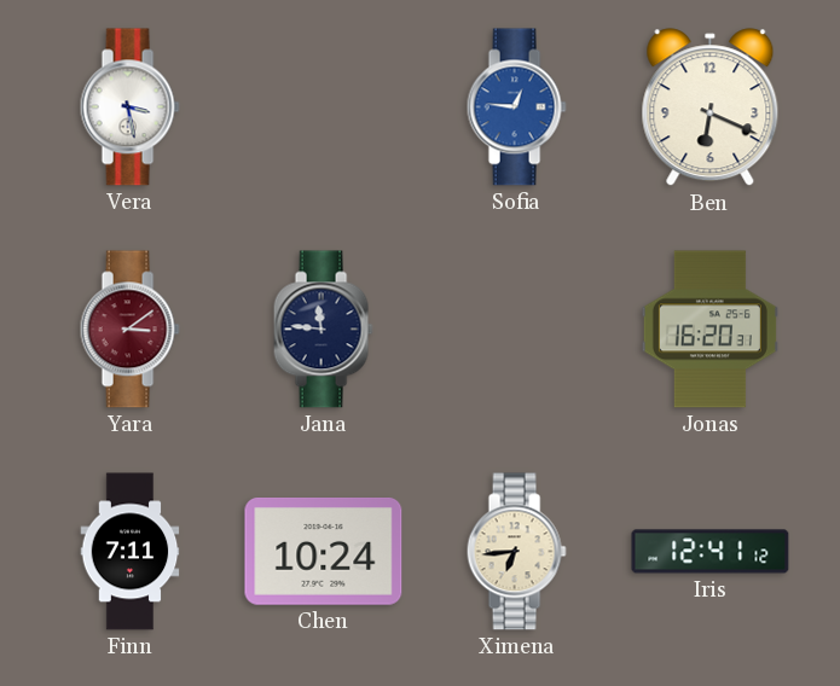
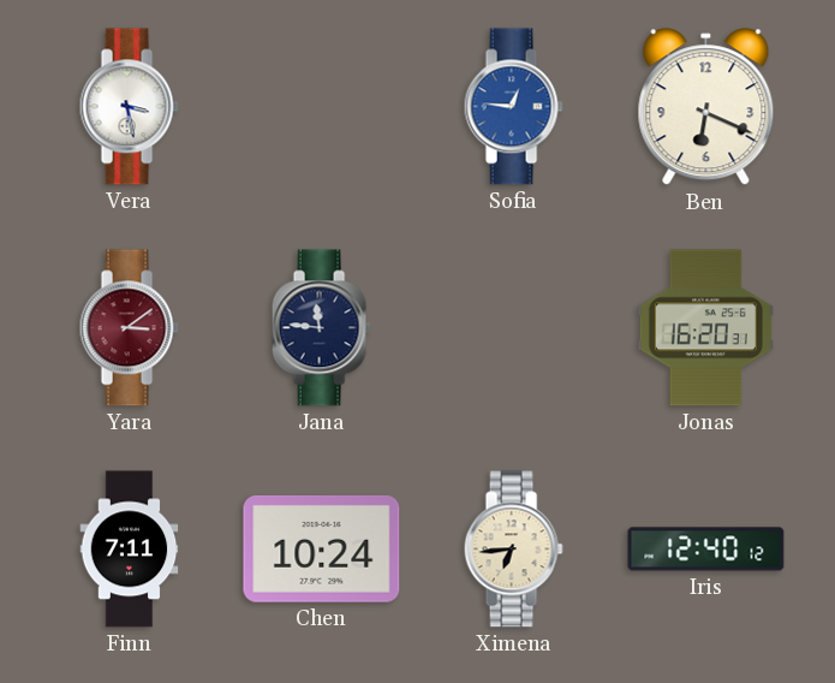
Iris: 12:41 -> 12:40 (706, 550)
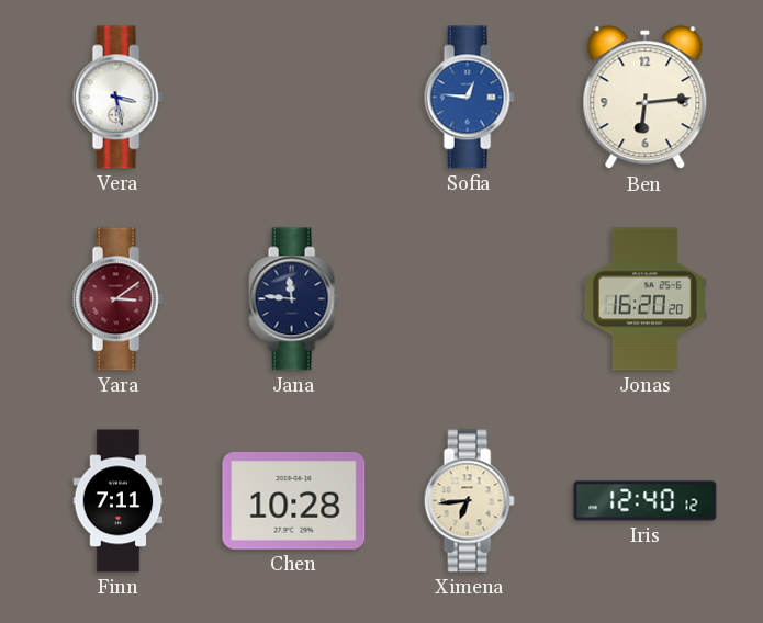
Ben: 6:19 -> 6:14 (646, 98)
Jonas: 16:20:31 -> 16:20:20 (644, 299)
Chen: 10:24 -> 10:28 (294, 500)
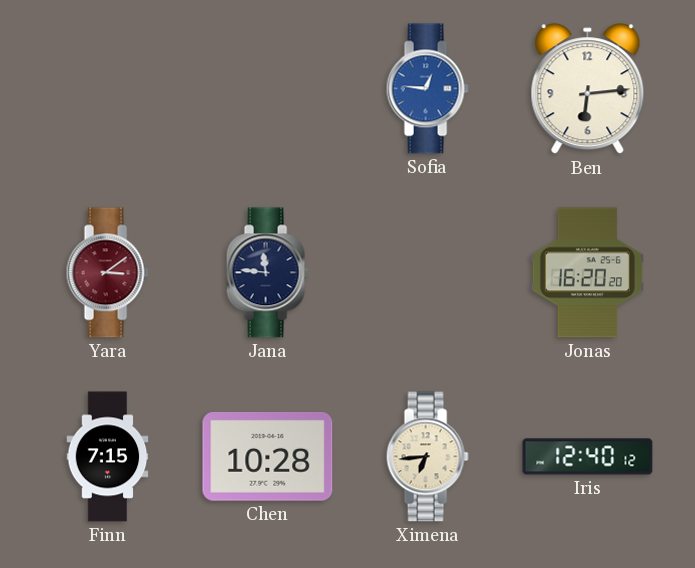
Vera: 3:28 -> none (117, 98)
Finn: 7:11 -> 7:15 (108, 457)
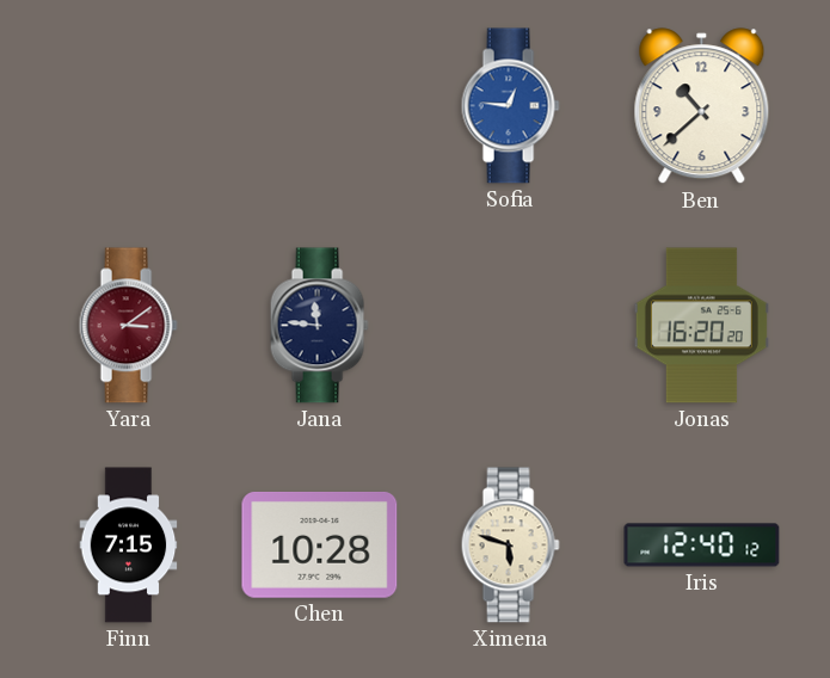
Ben: 6:14 -> 10:38 (702, 106)
Ximena: 6:44 -> 5:48 (510, 546)
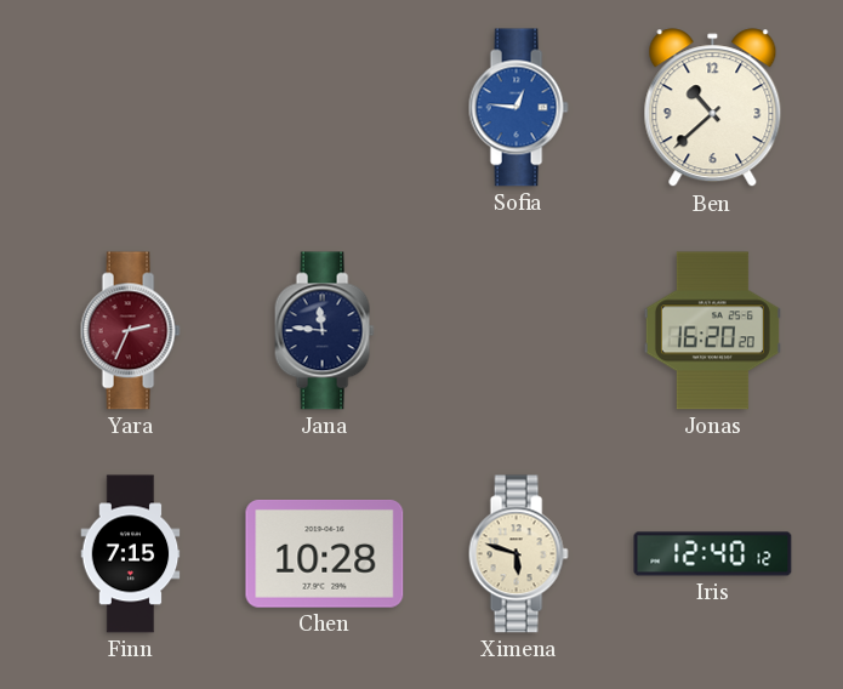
Yara: 3:09 -> 2:34 (130, 331)
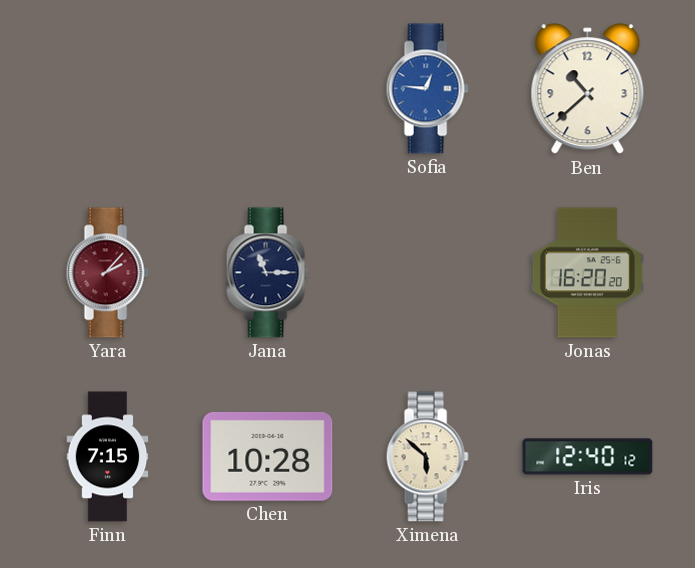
Yara: 2:34 -> 2:07 (107, 273)
Jana: 11:46 -> 11:15 (267, 273)
Ximena: 5:48 -> 5:52 (427, 457)
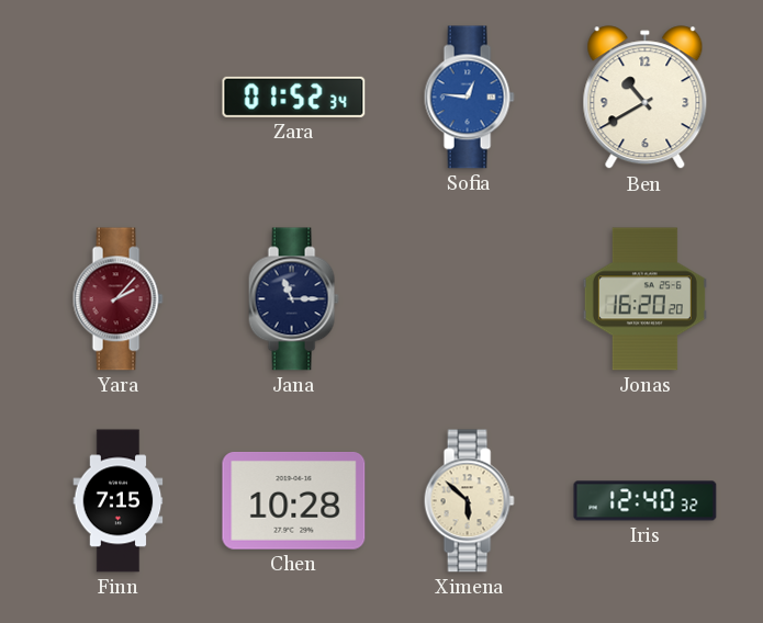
Zara: none -> 01:52 (294, 97)
Ben: 10:38 -> 10:40 (646, 98)
Iris: 12:40:12 -> 12:40:32 (646, 501)
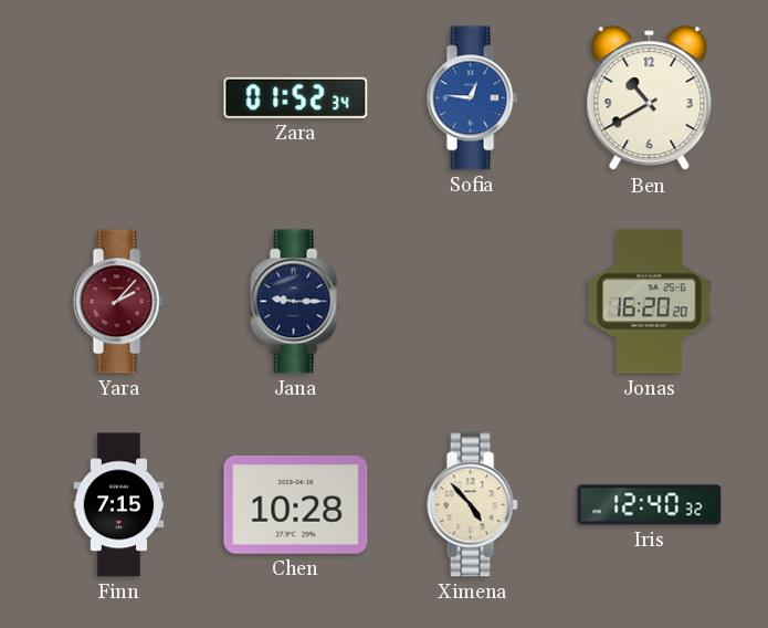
Jana: 11:15 -> 9:15 (295, 302)
Ximena: 5:52 -> 4:53 (472, 505)
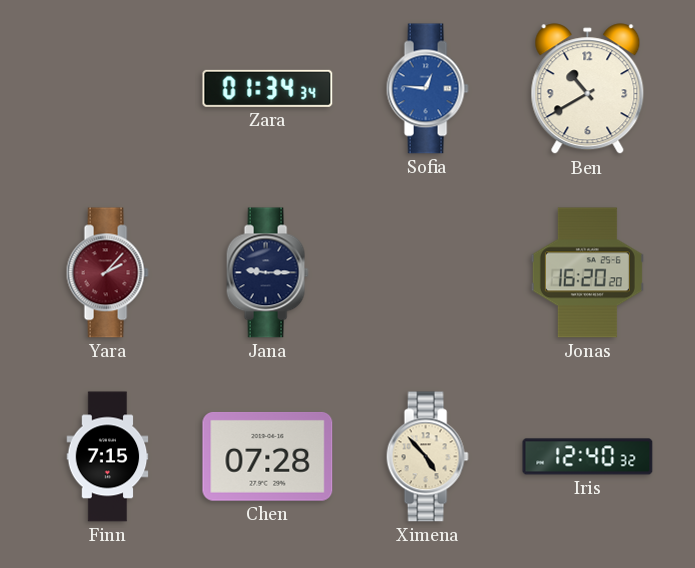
Zara: 01:52 -> 01:34 (268, 88)
Chen: 10:28 -> 07:28 (268, 456)
